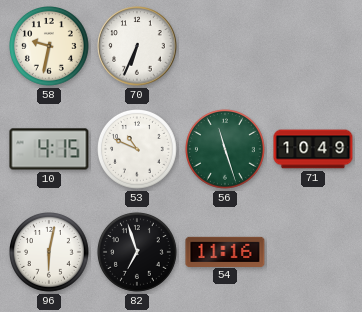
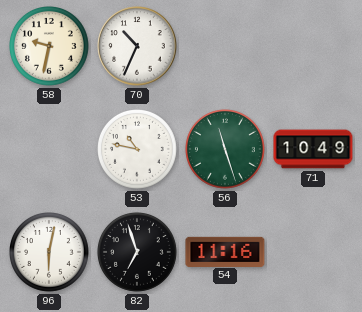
70: 6:34 -> 10:34 (137, 46)
10: 4:15 -> none (49, 149)
53: 10:49 -> 10:47 (138, 150)
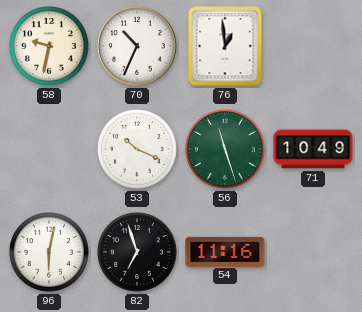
76: none -> 12:59 (225, 46)
53: 10:47 -> 10:19 (138, 150)
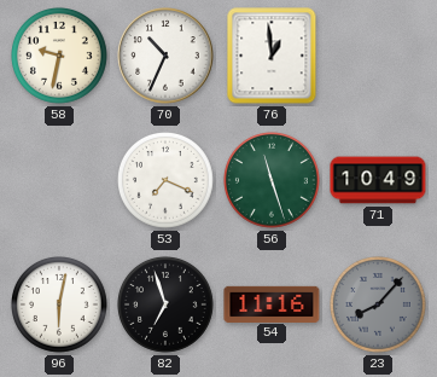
53: 10:19 -> 7:19 (167, 181)
23: none -> 8:07 (379, 306)
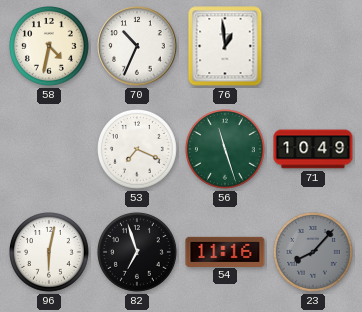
58: 9:32 -> 4:32 (50, 47)
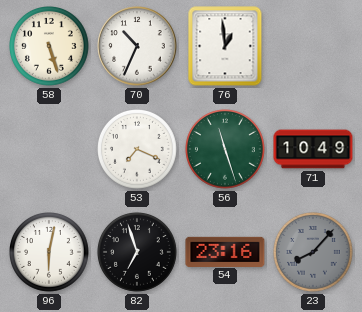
58: 4:32 -> 5:27 (50, 47)
54: 11:16 -> 23:16 (225, 251)
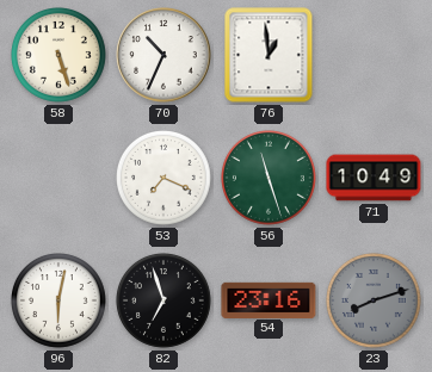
23: 8:07 -> 8:12 (375, 302)
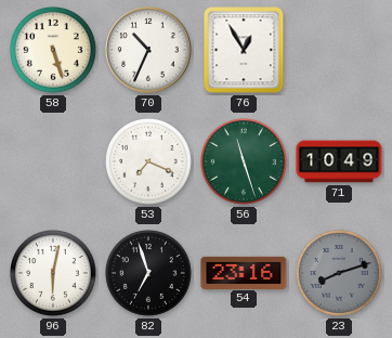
76: 12:59 -> 12:55 (244, 50)
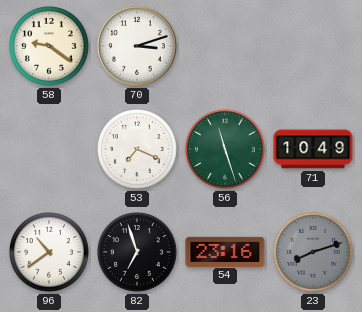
58: 5:27 -> 9:21 (50, 47)
70: 10:34 -> 3:12 (137, 46)
76: 12:55 -> none (244, 50)
96: 6:02 -> 10:39 (50, 253)
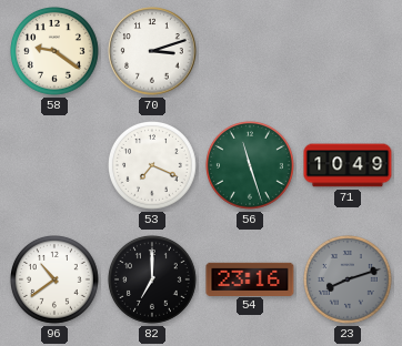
82: 6:57 -> 7:00 (153, 281)
